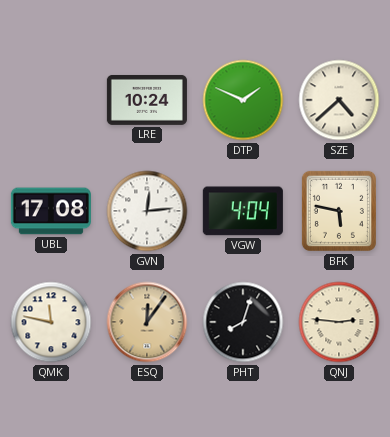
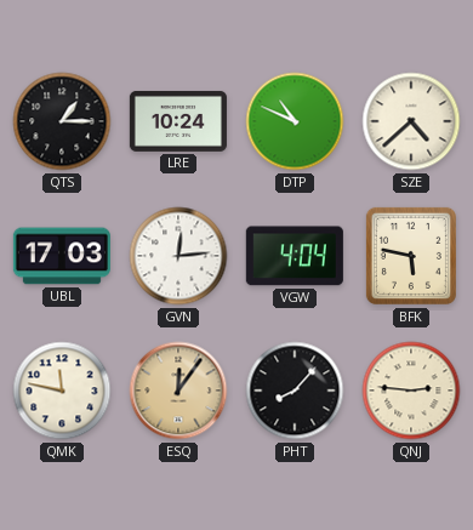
QTS: none -> 1:15 (62, 121)
DTP: 1:49 -> 10:49 (295, 121)
UBL: 17:08 -> 17:03 (62, 256)
PHT: 8:03 -> 8:07 (295, 391)
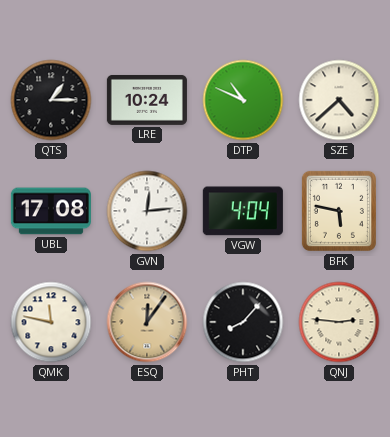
UBL: 17:03 -> 17:08 (51, 211)
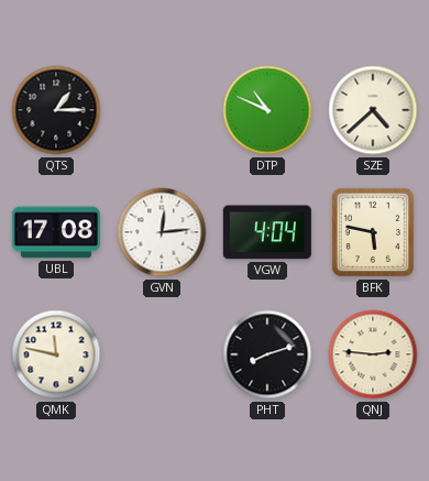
LRE: 10:24 -> none (147, 100)
ESQ: 12:06 -> none (147, 322)
PHT: 8:07 -> 8:12 (267, 354)
